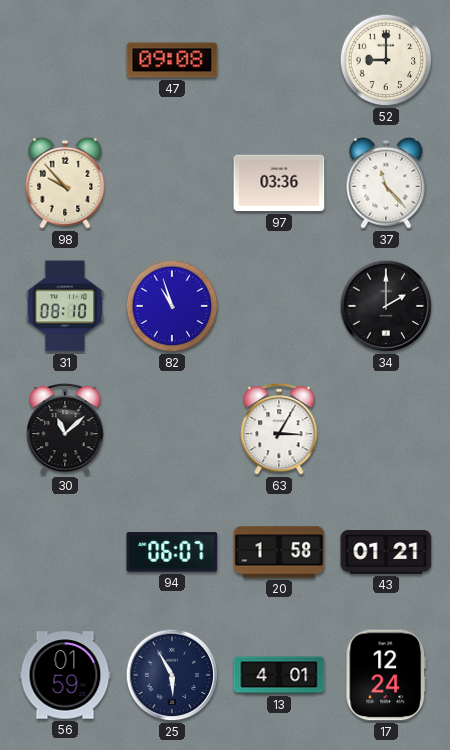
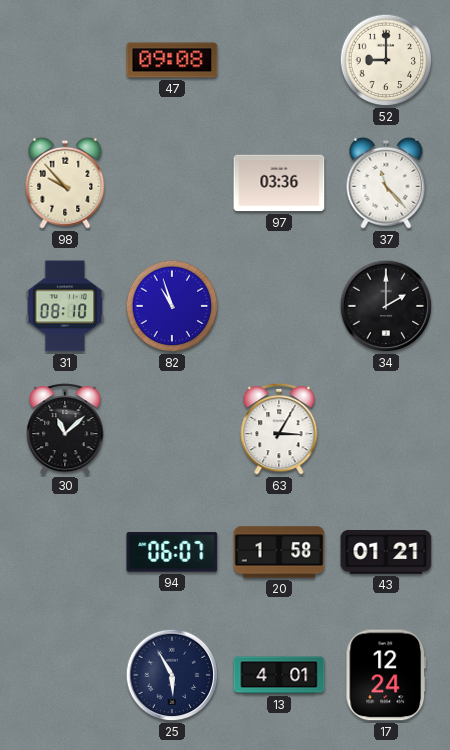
56: 01:59 -> none (65, 675)
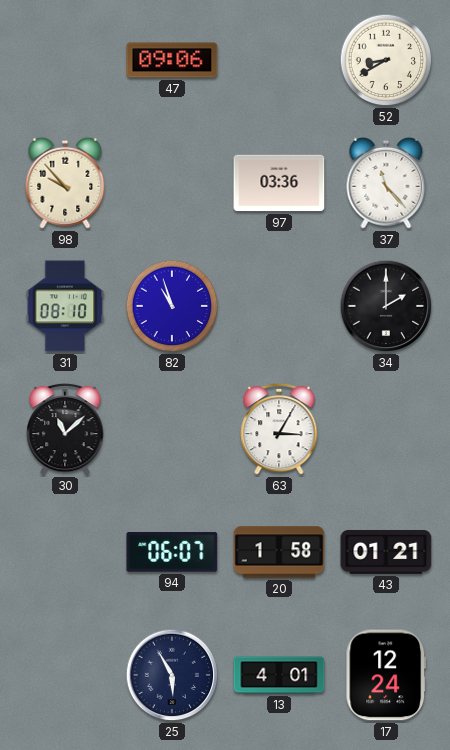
47: 09:08 -> 09:06 (172, 60)
52: 9:00 -> 8:40 (386, 60)
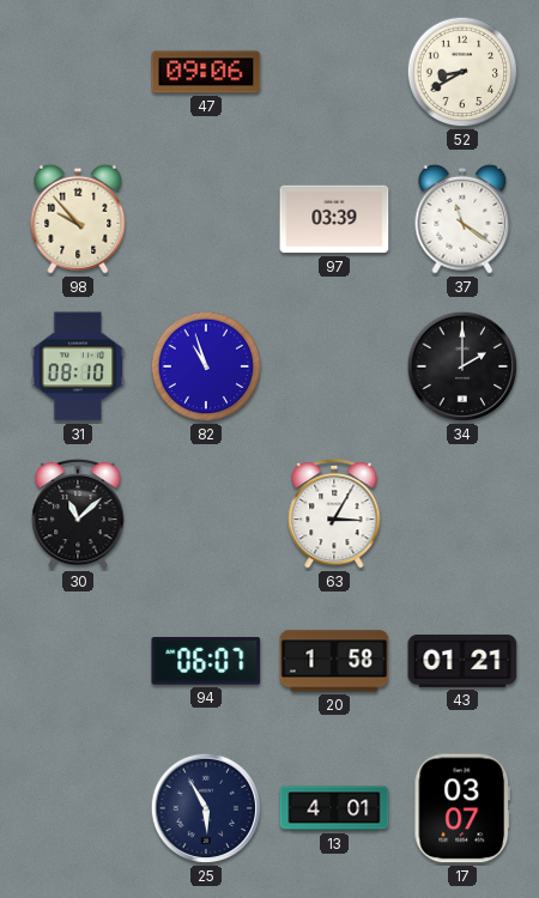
97: 03:36 -> 03:39 (334, 219)
37: 11:23 -> 11:21 (462, 219)
17: 12:24 -> 03:07 (462, 808)
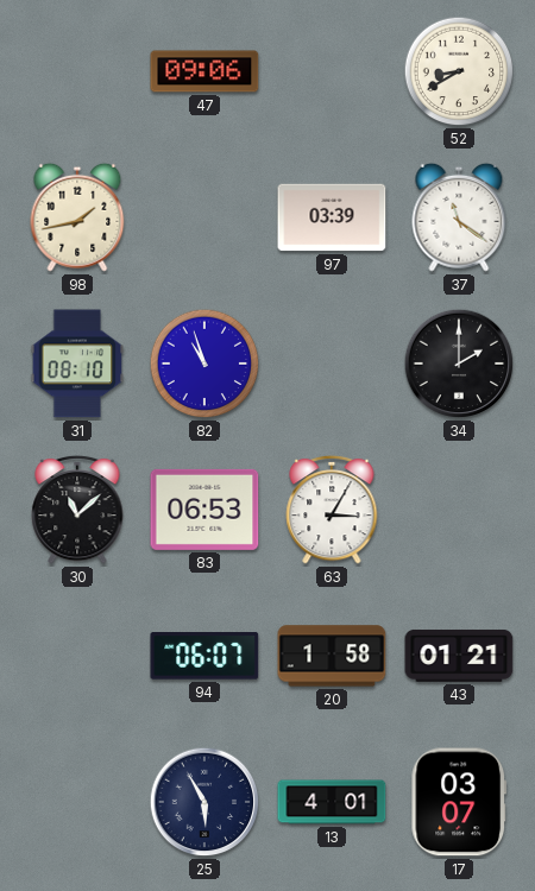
98: 9:53 -> 1:43 (77, 217)
83: none -> 06:53 (204, 510)
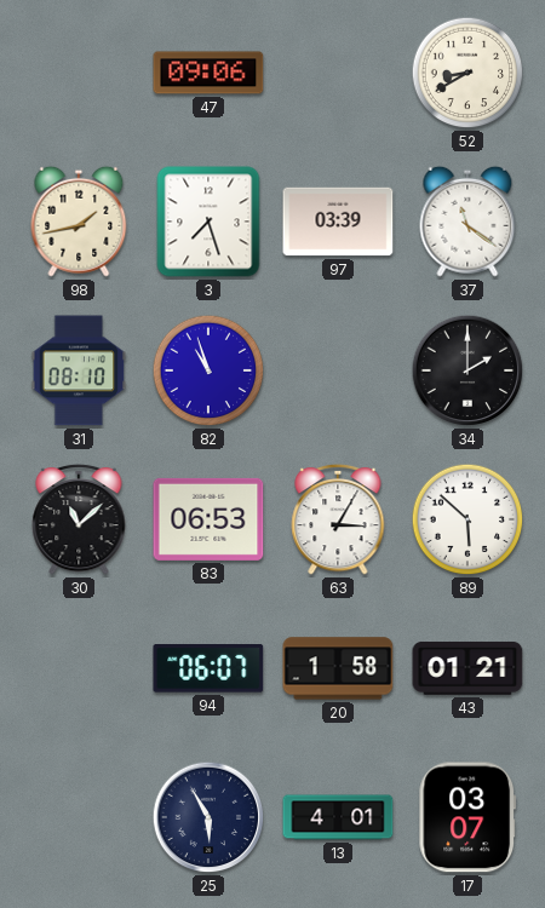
3: none -> 7:27 (208, 222)
89: none -> 5:52 (467, 519)
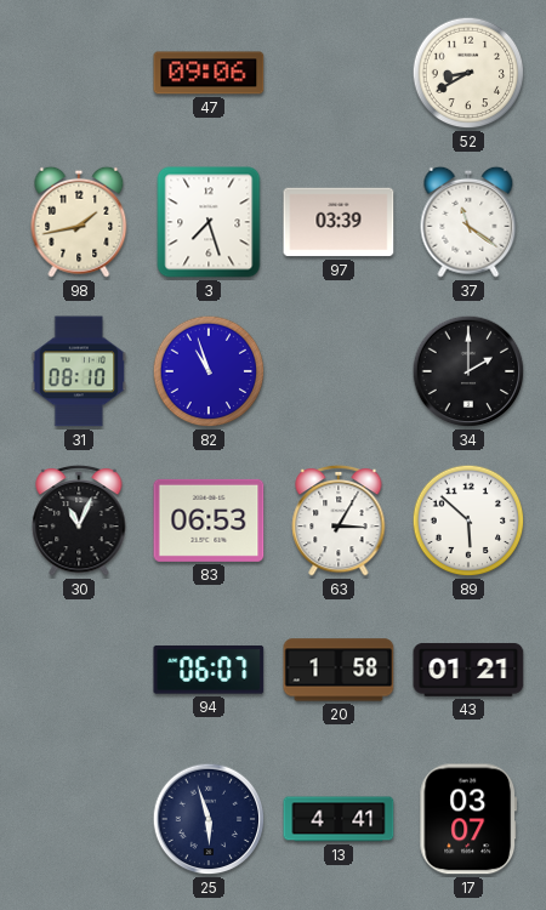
30: 11:08 -> 11:04 (79, 521)
25: 5:55 -> 5:57 (209, 819)
13: 4:01 -> 4:41 (339, 819)
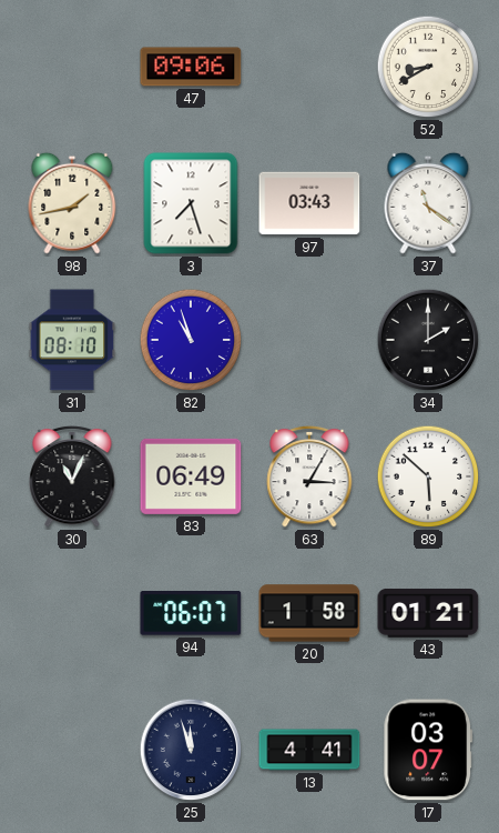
97: 03:39 -> 03:43 (309, 203)
83: 06:53 -> 06:49 (191, 476)
25: 5:57 -> 11:57 (191, 750)
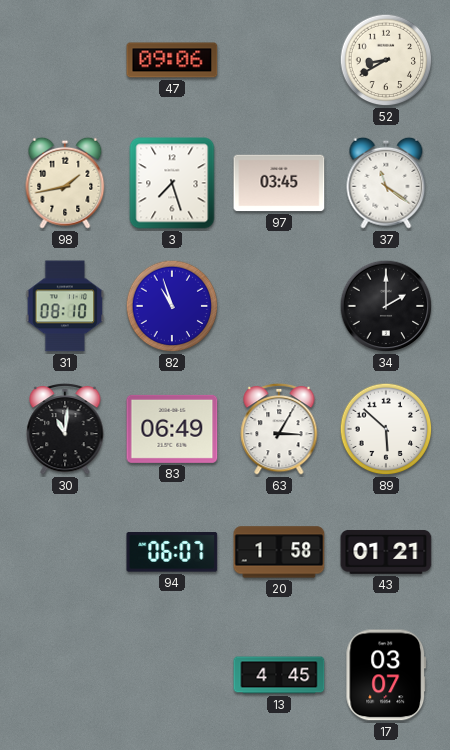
97: 03:43 -> 03:45 (279, 183)
30: 11:04 -> 11:01 (65, 429)
25: 11:57 -> none (191, 750)
13: 4:41 -> 4:45 (279, 675)
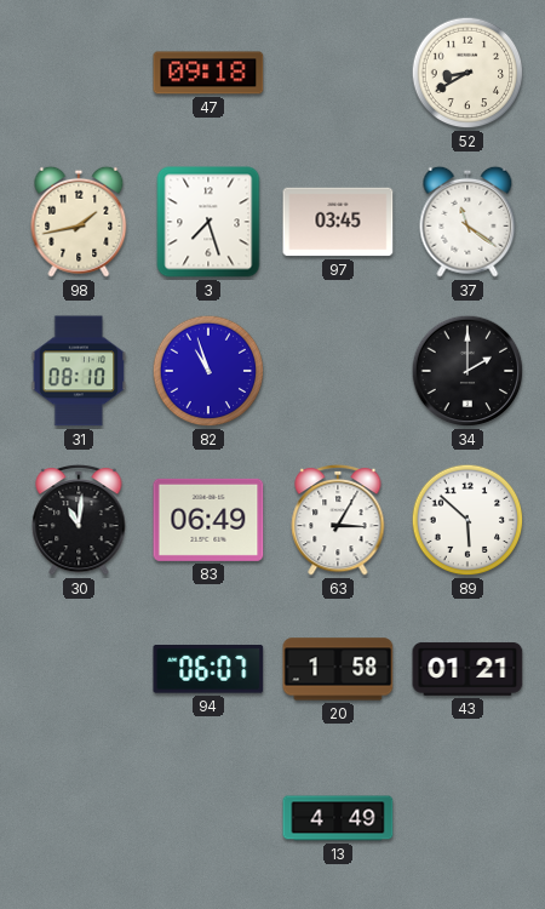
47: 09:06 -> 09:18 (208, 73)
13: 4:45 -> 4:49 (338, 818)
17: 03:07 -> none (386, 675)
